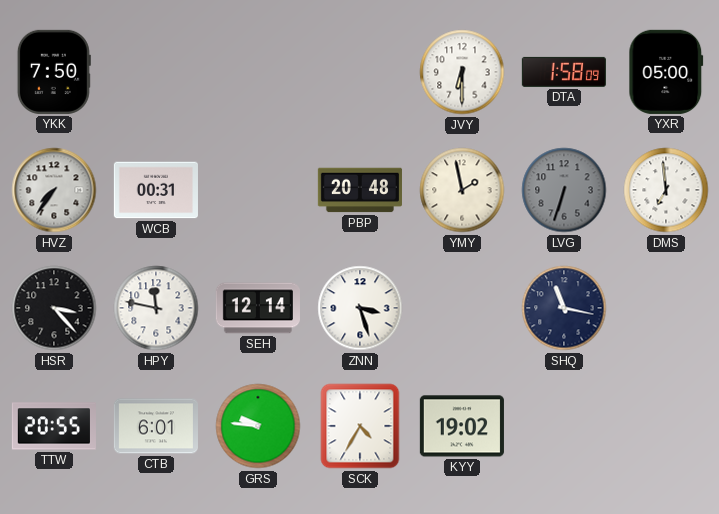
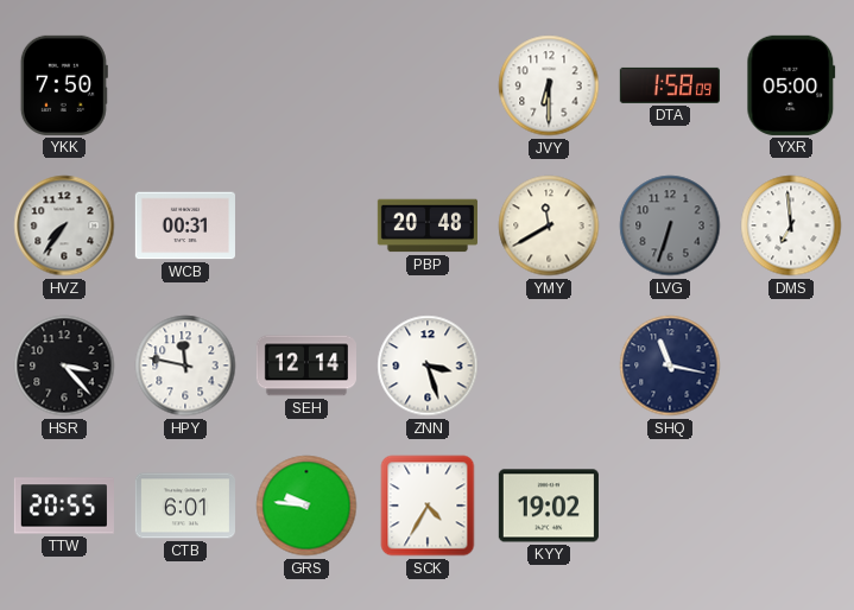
YMY: 1:58 -> 11:40 (549, 225)
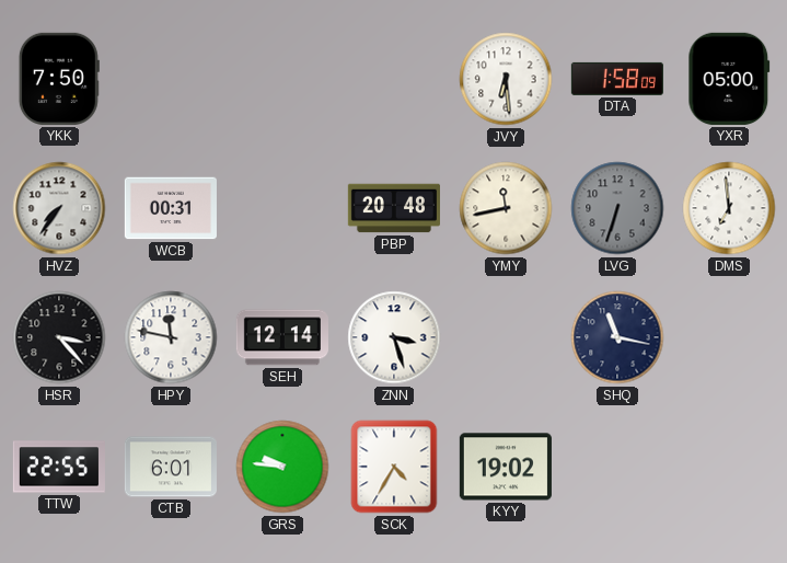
JVY: 6:30 -> 6:29 (506, 79)
YMY: 11:40 -> 11:43 (506, 208)
TTW: 20:55 -> 22:55 (59, 467)
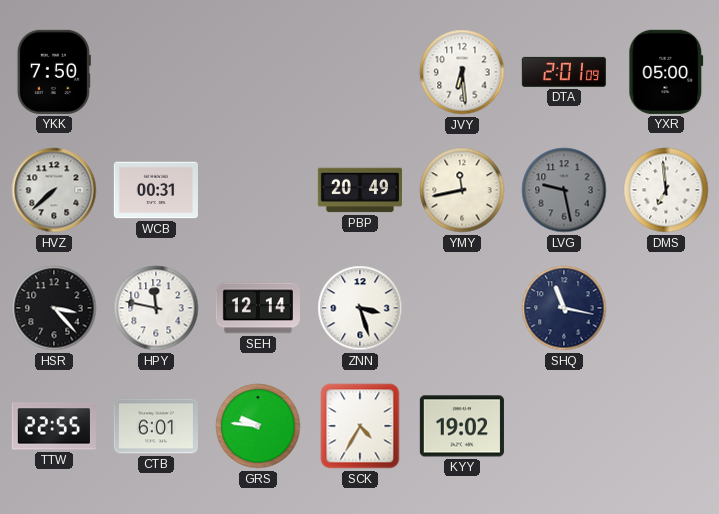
DTA: 1:58 -> 2:01 (564, 72)
HVZ: 7:36 -> 7:38 (54, 190)
PBP: 20:48 -> 20:49 (360, 190)
LVG: 6:33 -> 9:28 (564, 190)
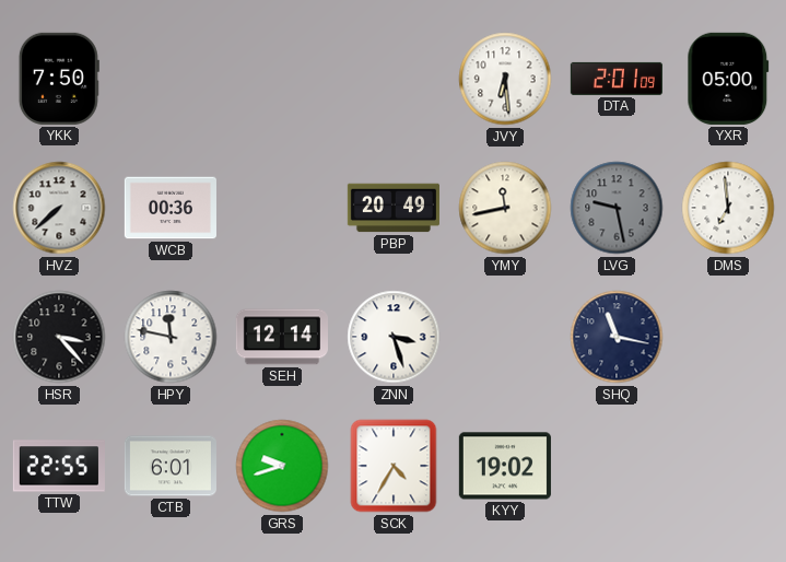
WCB: 00:31 -> 00:36 (171, 208)
GRS: 9:46 -> 9:42 (282, 466)
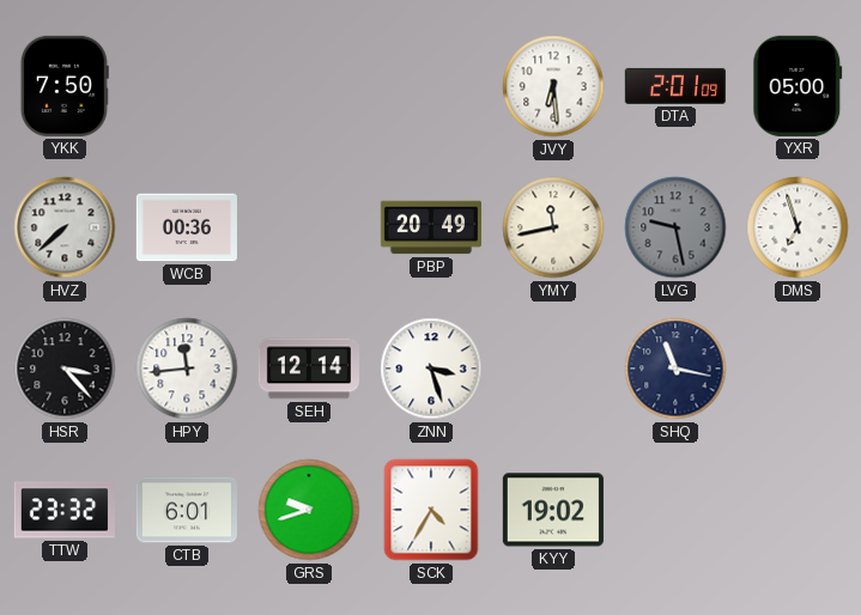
DMS: 6:59 -> 6:57 (798, 227)
HPY: 11:47 -> 11:44 (187, 369)
TTW: 22:55 -> 23:32 (65, 510)
